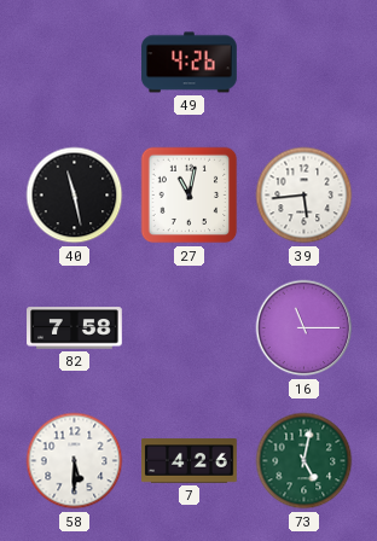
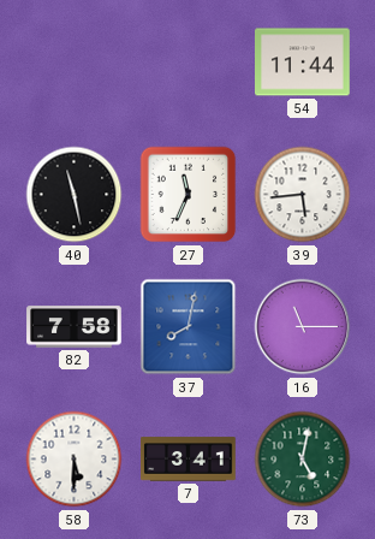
49: 4:26 -> none (190, 63)
54: none -> 11:44 (303, 63)
27: 11:02 -> 11:34 (189, 195)
37: none -> 8:02 (189, 327)
7: 4:26 -> 3:41 (189, 460)
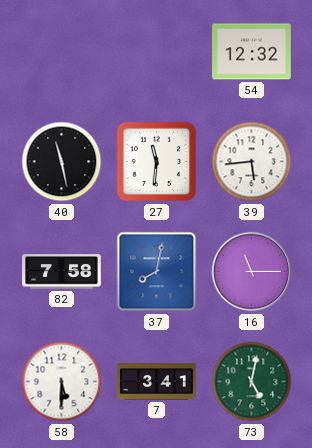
54: 11:44 -> 12:32 (252, 52)
27: 11:34 -> 11:31 (157, 162)
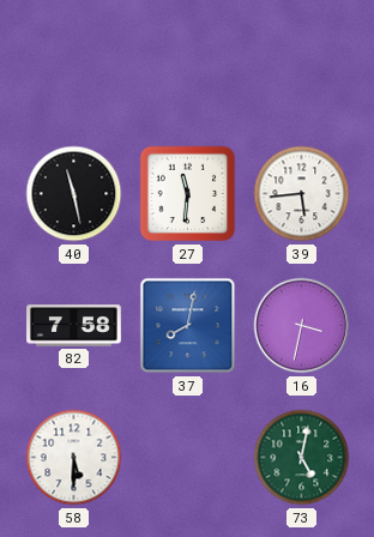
54: 12:32 -> none (252, 52)
16: 11:15 -> 3:32 (302, 326)
7: 3:41 -> none (157, 382)
